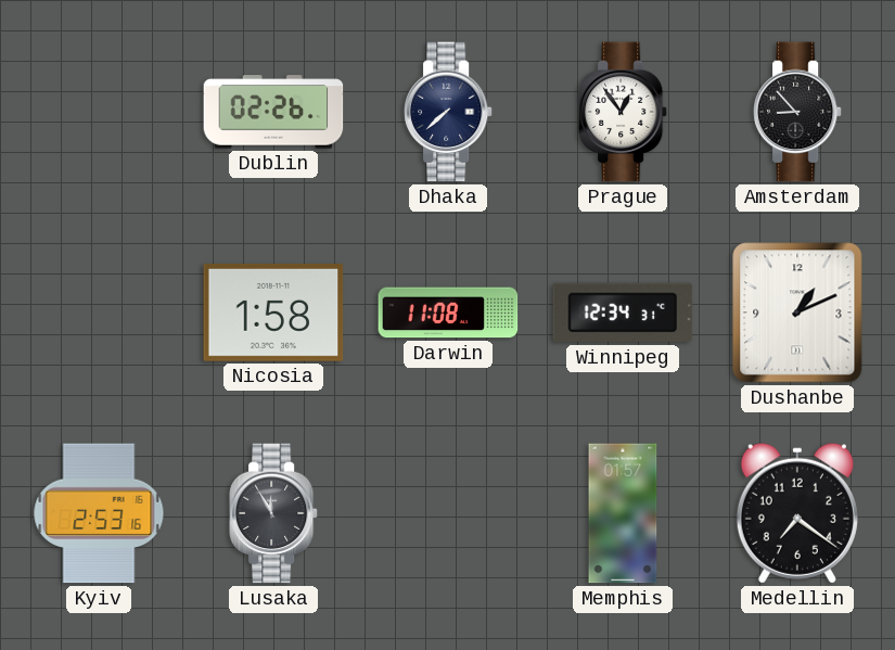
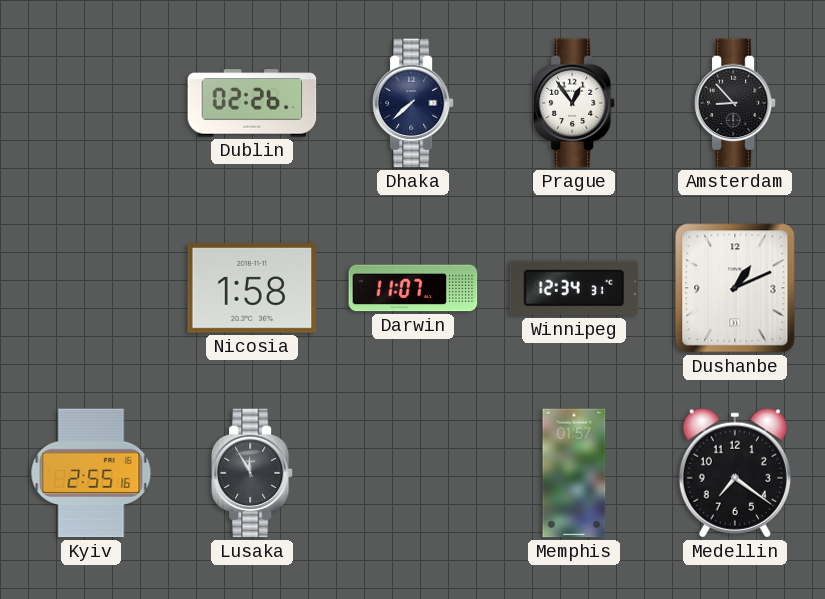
Darwin: 11:08 -> 11:07 (413, 288)
Kyiv: 2:53 -> 2:55 (91, 473)
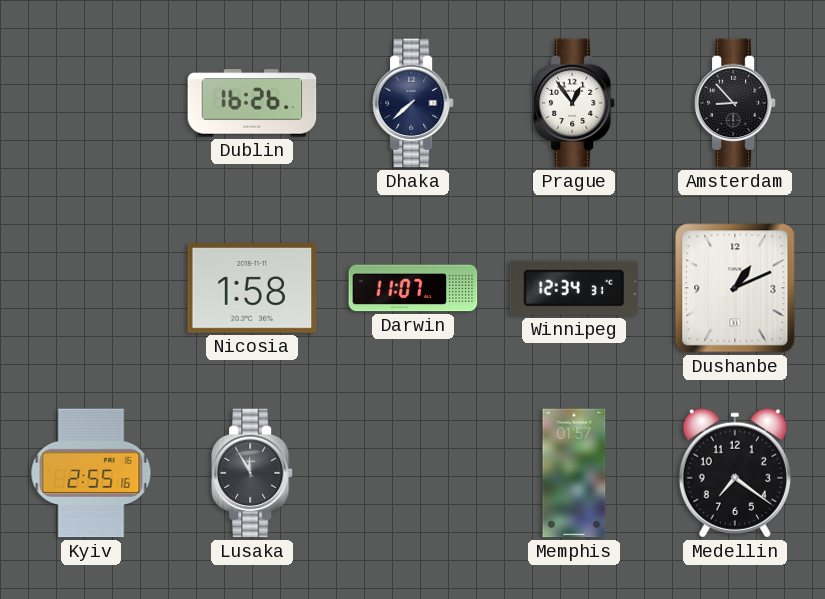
Dublin: 02:26 -> 16:26 (252, 103)
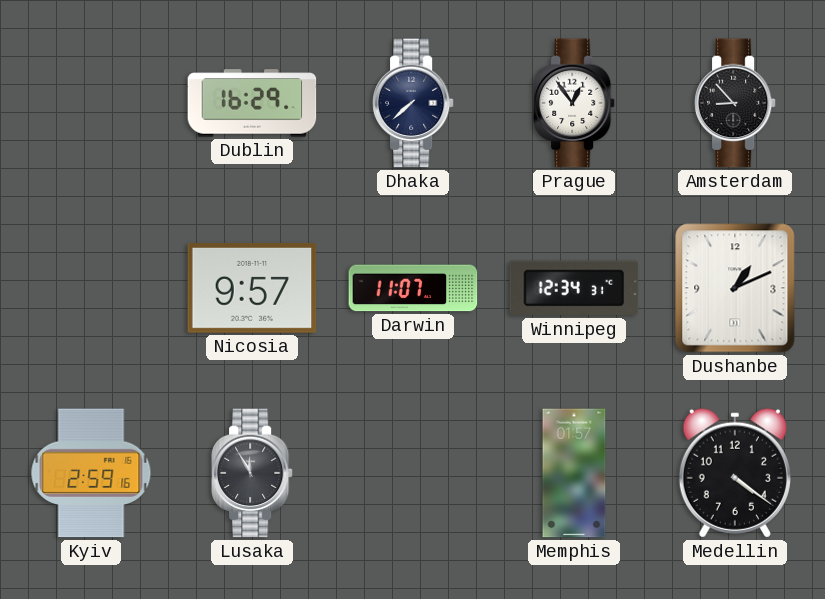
Dublin: 16:26 -> 16:29 (252, 103)
Nicosia: 1:58 -> 9:57 (252, 288)
Kyiv: 2:55 -> 2:59 (91, 473)
Medellin: 7:21 -> 4:21 (735, 473)
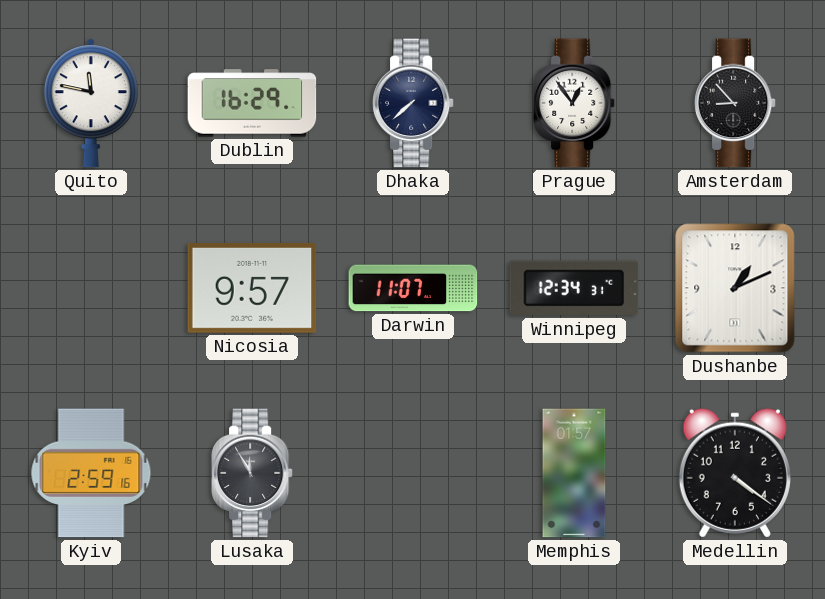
Quito: none -> 11:47 (91, 103)
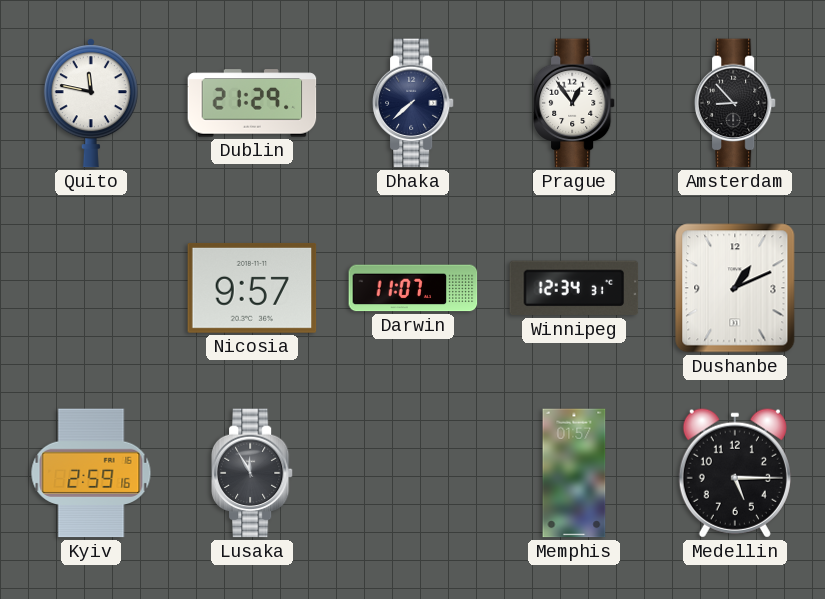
Dublin: 16:29 -> 21:29 (252, 103)
Medellin: 4:21 -> 5:15 (735, 473)
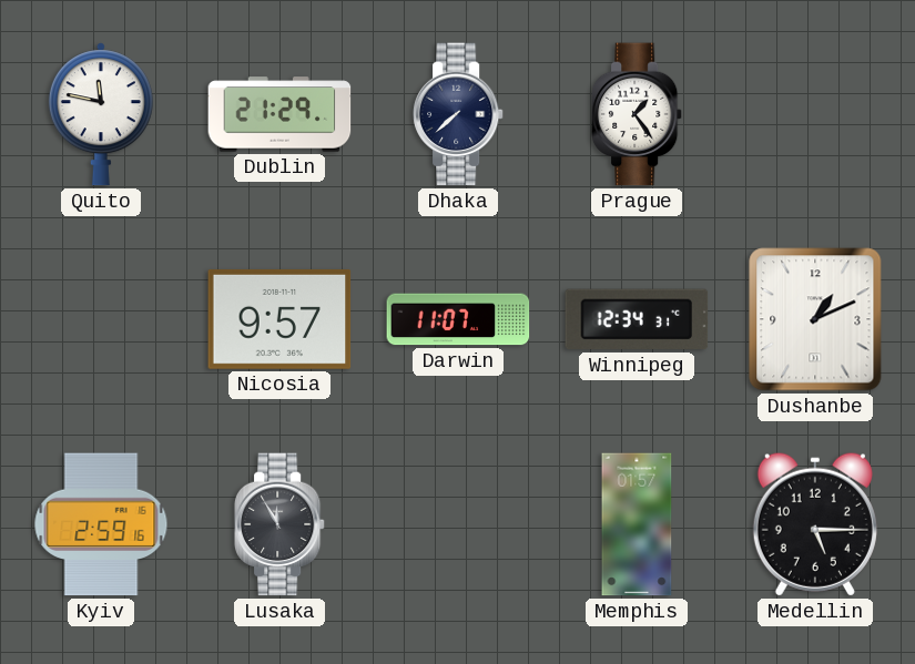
Prague: 12:54 -> 1:24 (637, 114)
Amsterdam: 8:53 -> none (735, 103)
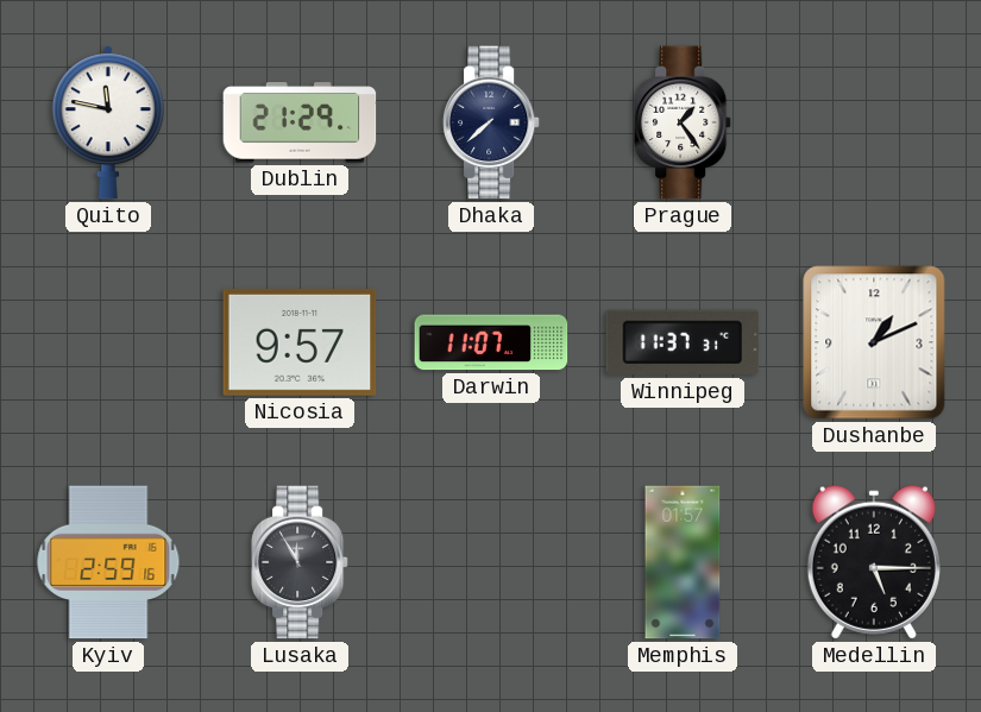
Winnipeg: 12:34 -> 11:37 (683, 342)
